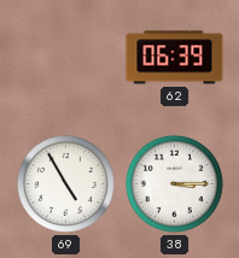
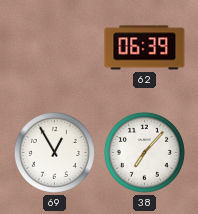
69: 4:55 -> 12:55 (54, 152)
38: 3:15 -> 7:07 (144, 152)
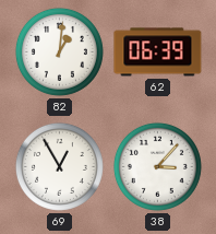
82: none -> 1:01 (59, 51)
38: 7:07 -> 3:07 (157, 166)
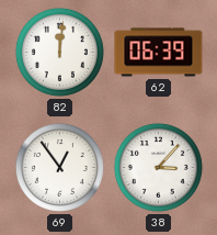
82: 1:01 -> 12:01 (59, 52)
69: 12:55 -> 12:54 (59, 167)
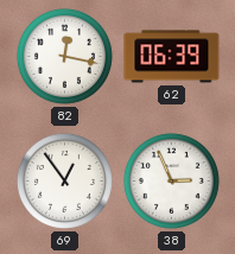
82: 12:01 -> 12:17 (64, 56)
38: 3:07 -> 2:56 (171, 180)
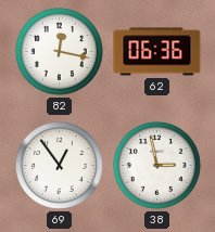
62: 06:39 -> 06:36 (157, 52)
38: 2:56 -> 2:58 (156, 165)
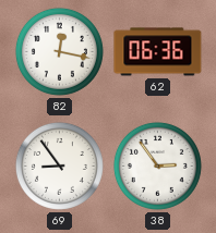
69: 12:54 -> 8:54 (59, 165)
38: 2:58 -> 2:54 (157, 165)
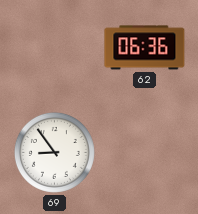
82: 12:17 -> none (59, 51)
38: 2:54 -> none (157, 165)
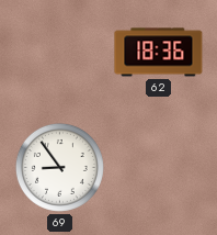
62: 06:36 -> 18:36 (159, 53)
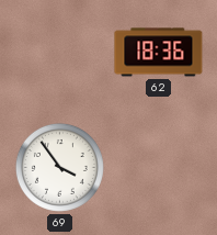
69: 8:54 -> 3:54 (59, 167)
